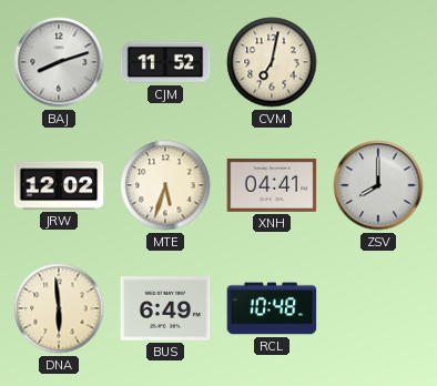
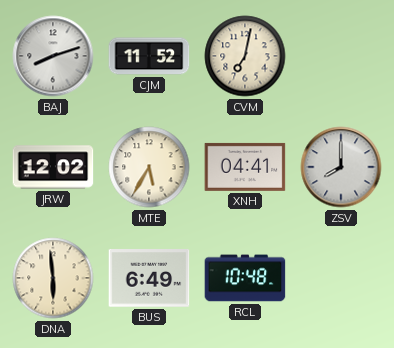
MTE: 5:33 -> 5:35 (149, 167)
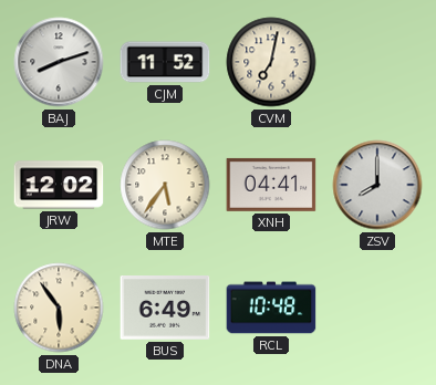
MTE: 5:35 -> 5:36 (165, 185)
DNA: 5:59 -> 5:54 (59, 308)
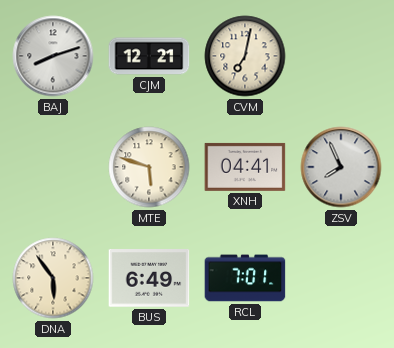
CJM: 11:52 -> 12:21 (149, 56)
JRW: 12:02 -> none (59, 185)
MTE: 5:36 -> 5:48 (149, 167)
ZSV: 8:00 -> 7:56 (341, 167)
RCL: 10:48 -> 7:01 (245, 278)
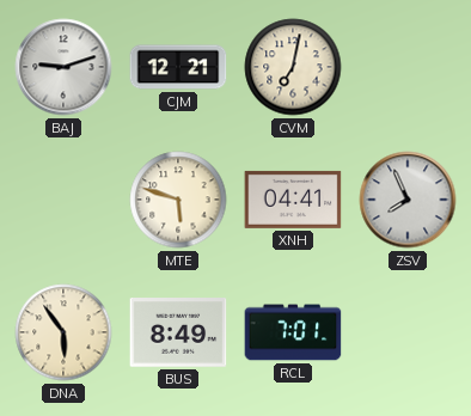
BAJ: 8:12 -> 9:12 (63, 67)
BUS: 6:49 -> 8:49 (178, 332)
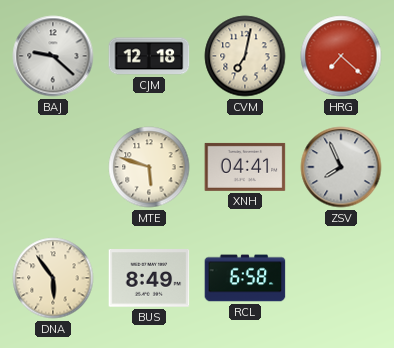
BAJ: 9:12 -> 9:22 (53, 56)
CJM: 12:21 -> 12:18 (149, 56)
HRG: none -> 7:22 (341, 56)
RCL: 7:01 -> 6:58 (245, 278)
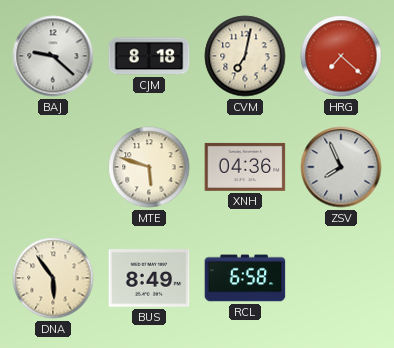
CJM: 12:18 -> 8:18 (149, 56)
XNH: 04:41 -> 04:36 (245, 167)
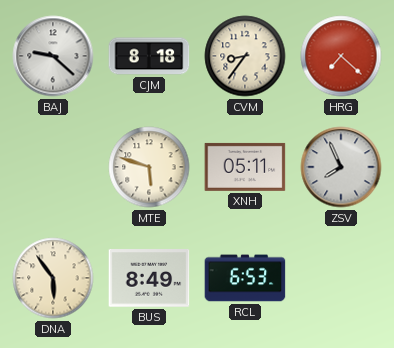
CVM: 7:02 -> 8:36 (245, 56)
XNH: 04:36 -> 05:11 (245, 167)
RCL: 6:58 -> 6:53 (245, 278)
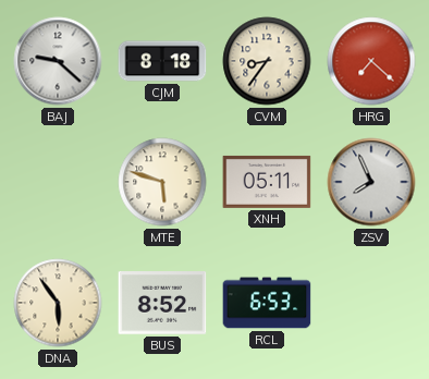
BUS: 8:49 -> 8:52 (162, 303)
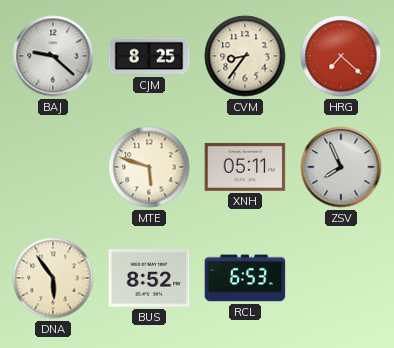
CJM: 8:18 -> 8:25 (149, 56)
